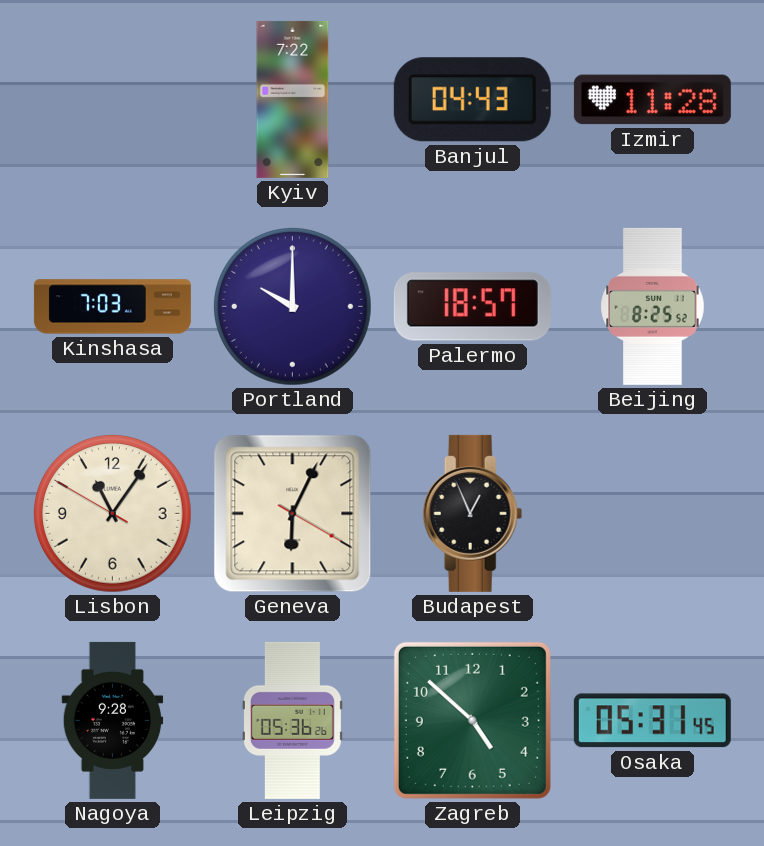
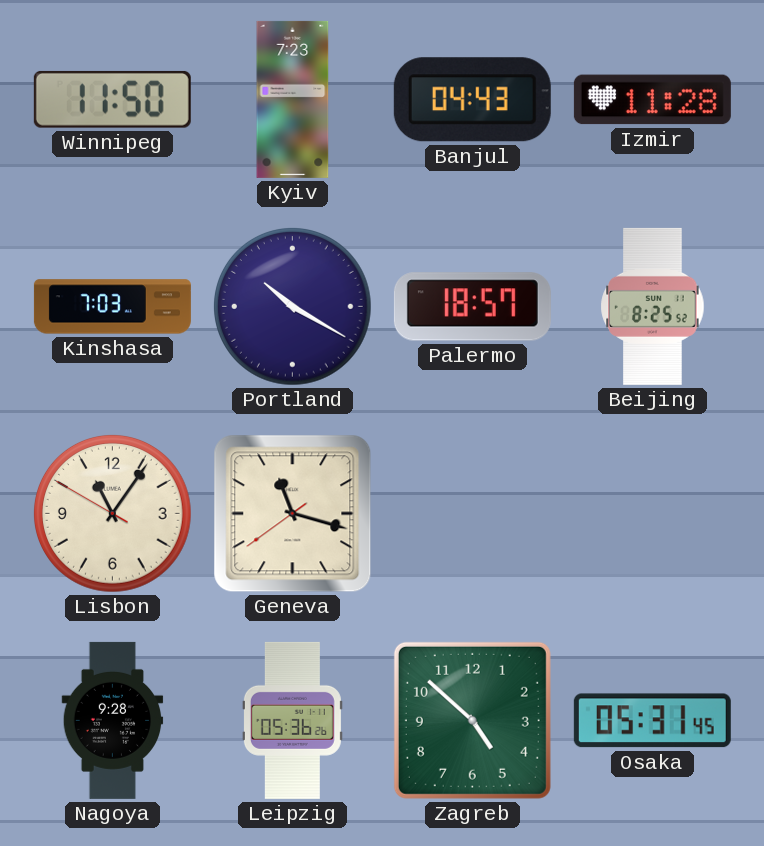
Winnipeg: none -> 11:50 (112, 99)
Kyiv: 7:22 -> 7:23 (293, 99)
Portland: 10:00 -> 10:20 (292, 306)
Geneva: 6:04 -> 11:17 (293, 514)
Budapest: 12:56 -> none (473, 513)
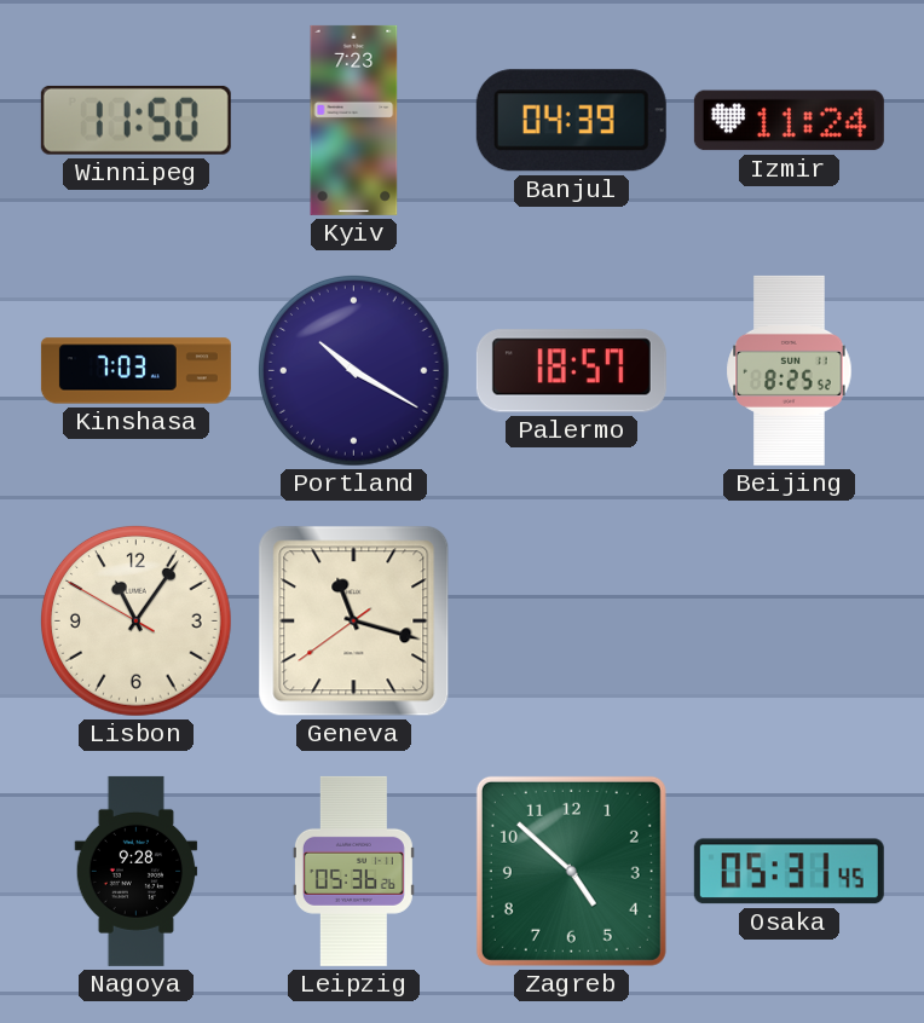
Banjul: 04:43 -> 04:39 (571, 121)
Izmir: 11:28 -> 11:24 (789, 121)
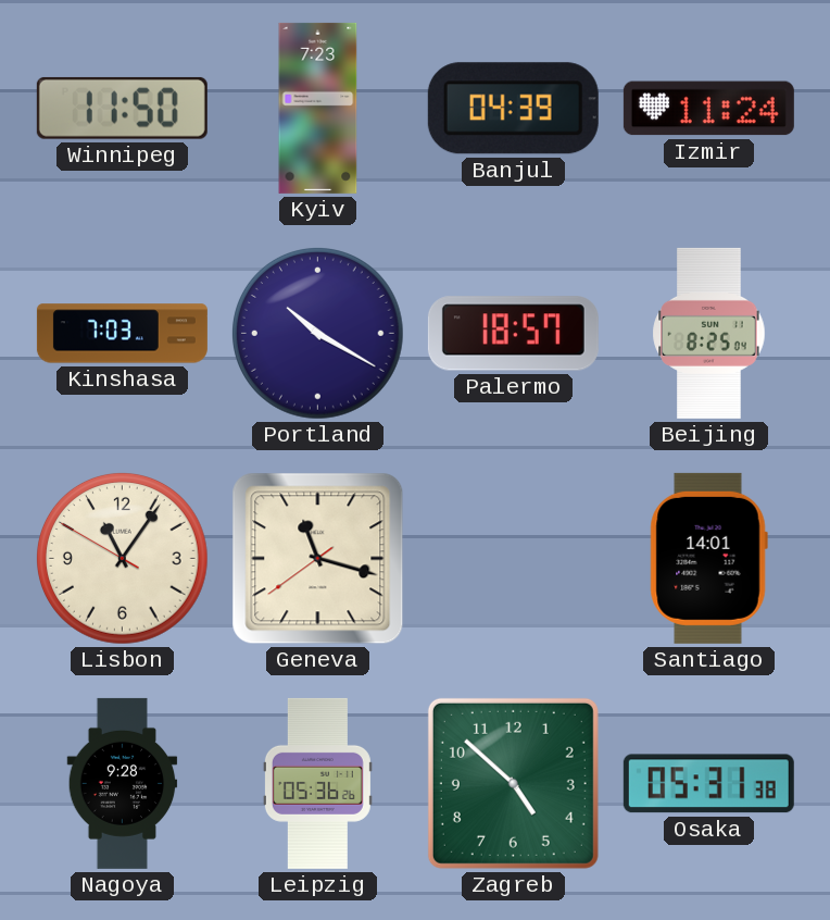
Beijing: 8:25:52 -> 8:25:04 (709, 333)
Santiago: none -> 14:01 (708, 558)
Osaka: 05:31:45 -> 05:31:38 (708, 784)
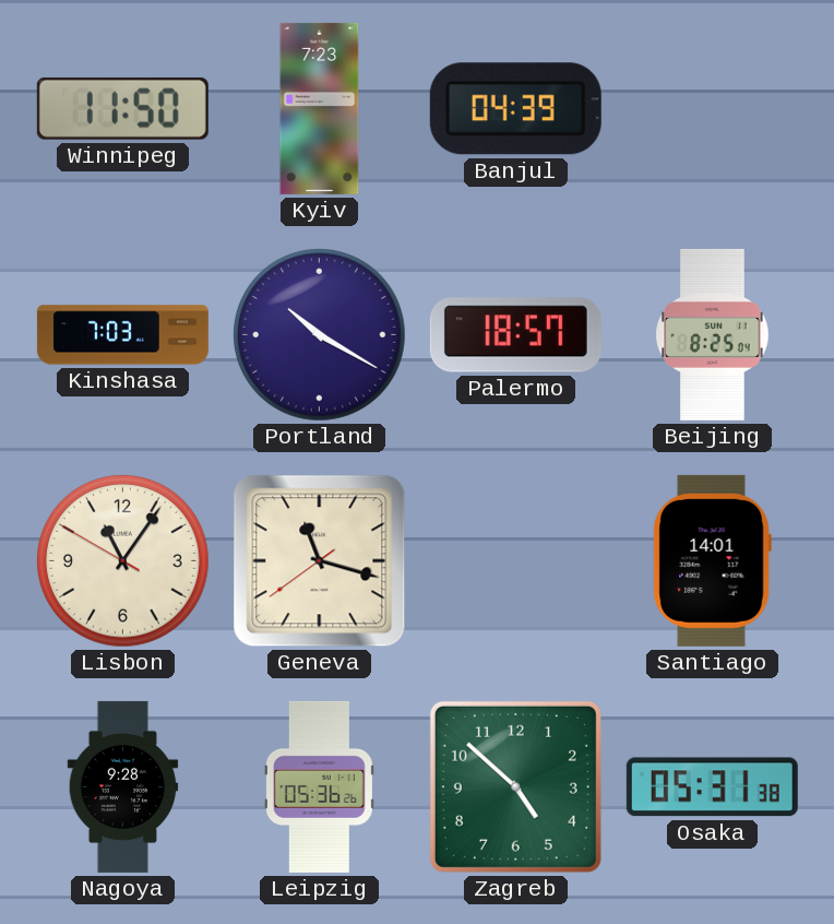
Izmir: 11:24 -> none (708, 109)
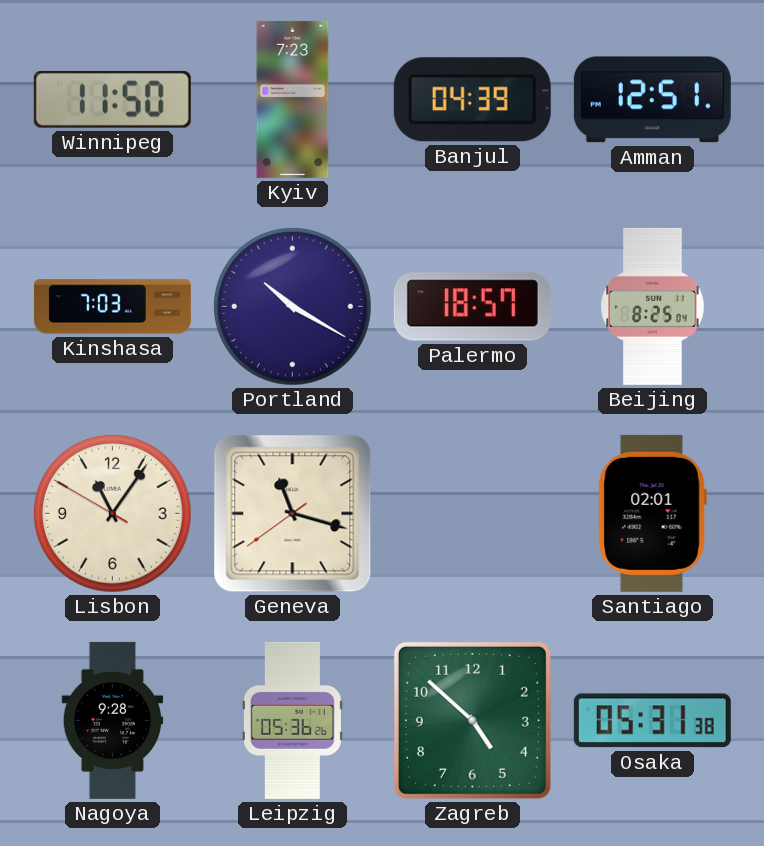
Amman: none -> 12:51 (652, 100)
Santiago: 14:01 -> 02:01 (652, 513)
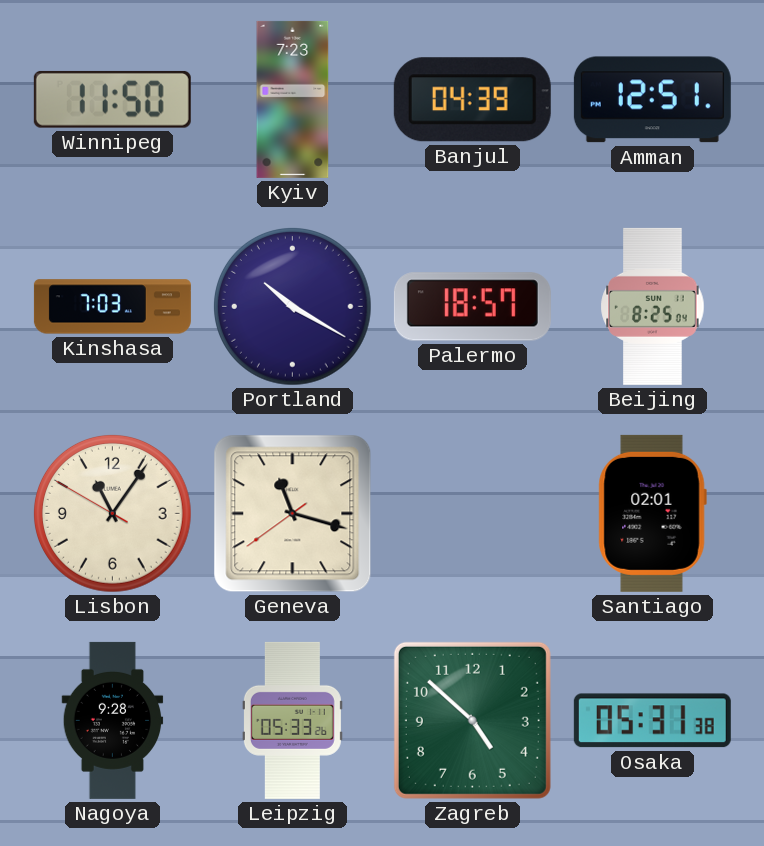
Leipzig: 05:36 -> 05:33 (292, 720)
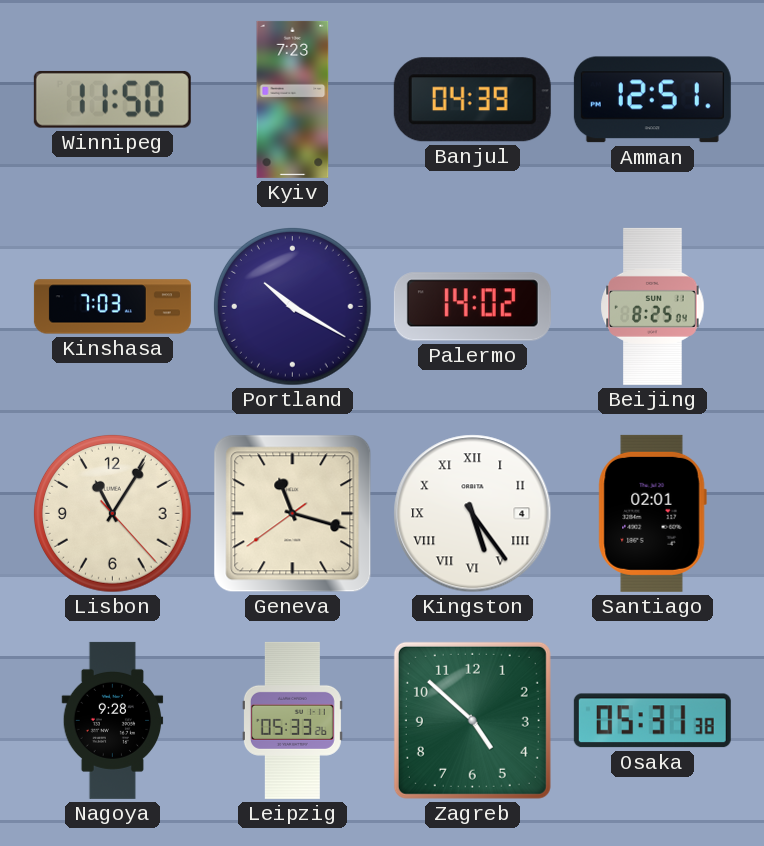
Palermo: 18:57 -> 14:02 (472, 307)
Lisbon: 11:05:50 -> 11:05:23 (112, 513)
Kingston: none -> 5:24 (473, 514)
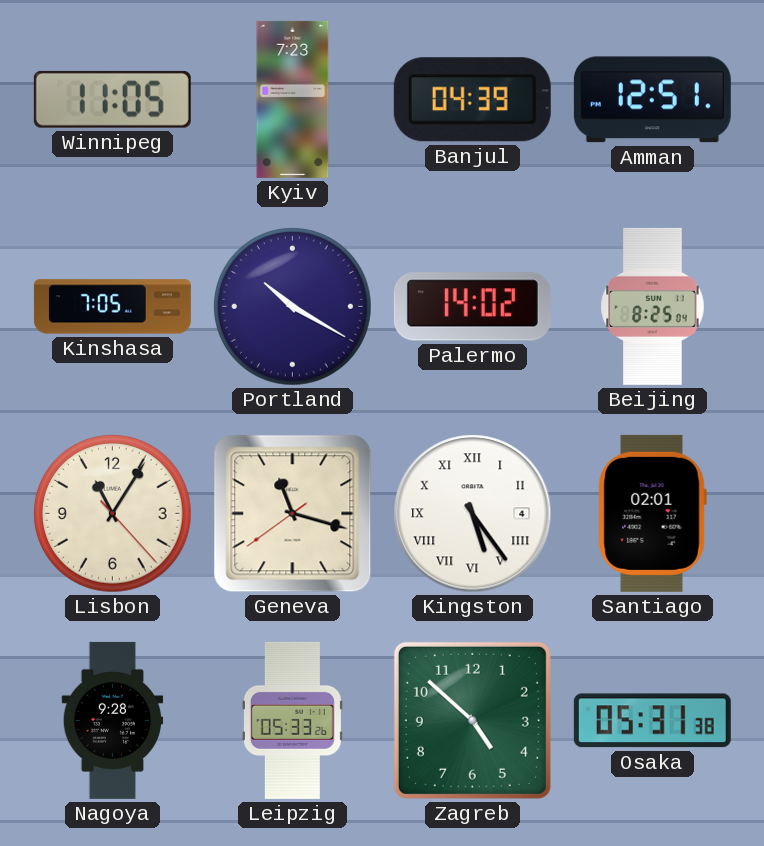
Winnipeg: 11:50 -> 11:05 (112, 99)
Kinshasa: 7:03 -> 7:05 (112, 307)
